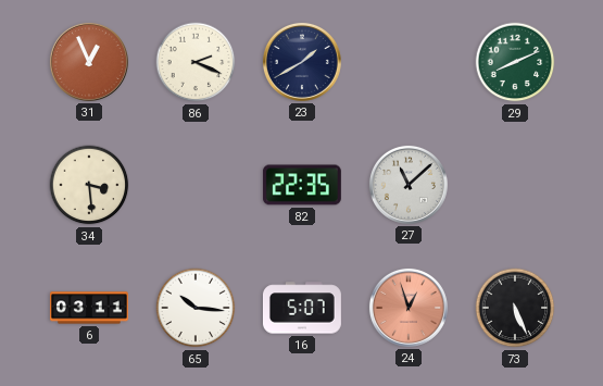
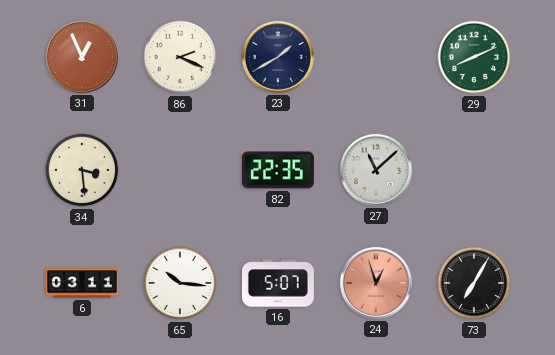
73: 5:26 -> 7:05 (474, 283)
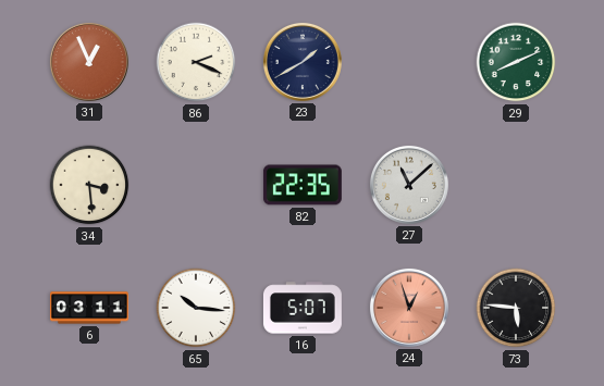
73: 7:05 -> 5:46 (516, 308)
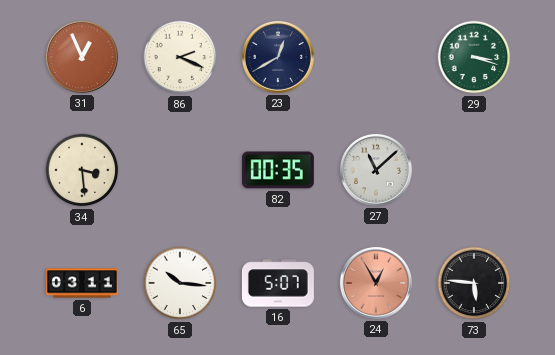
23: 1:40 -> 12:40 (278, 57)
29: 8:11 -> 3:18 (474, 57)
82: 22:35 -> 00:35 (278, 170)
24: 12:57 -> 12:55 (376, 283)
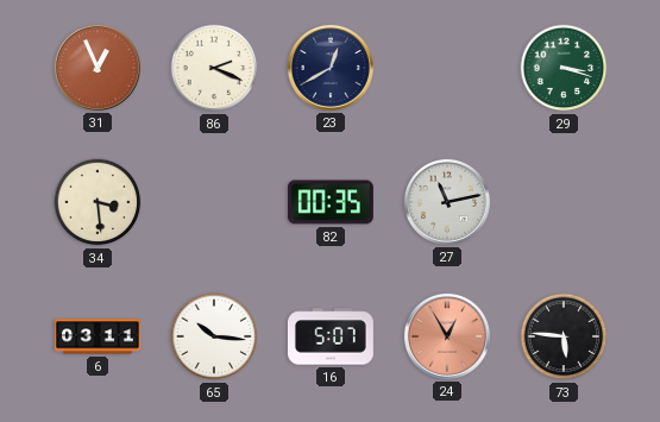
27: 11:08 -> 11:13 (447, 202)
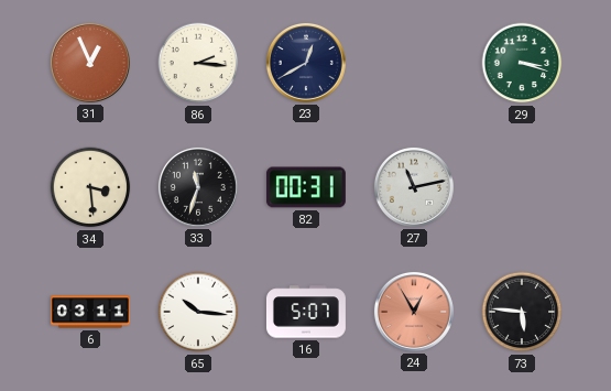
86: 2:19 -> 2:16 (198, 63)
33: none -> 11:33 (198, 187)
82: 00:35 -> 00:31 (306, 187)
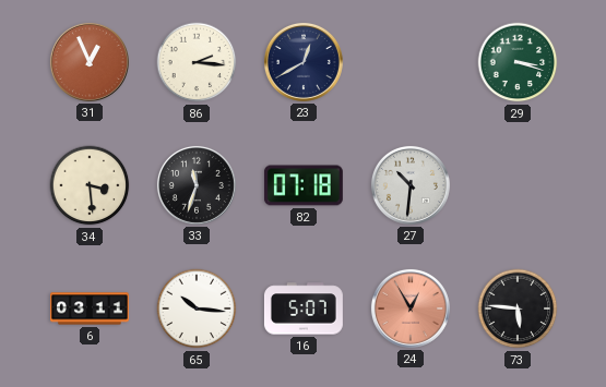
82: 00:31 -> 07:18 (304, 185)
27: 11:13 -> 10:31 (411, 185)
